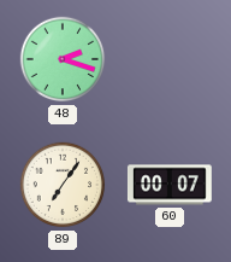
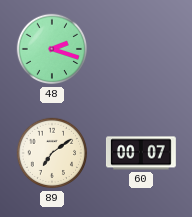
89: 7:06 -> 7:09 (52, 153)
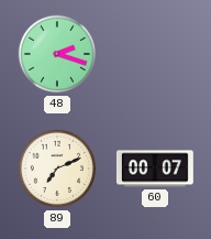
89: 7:09 -> 7:11 (57, 169)
